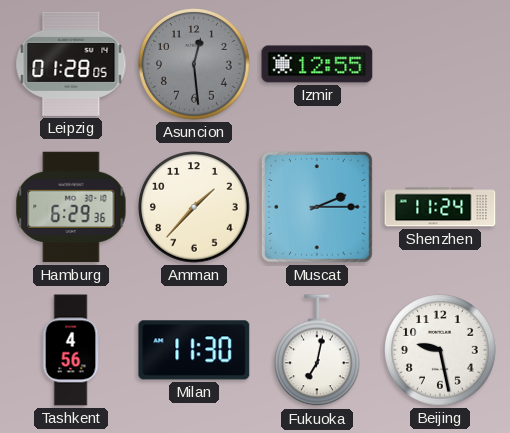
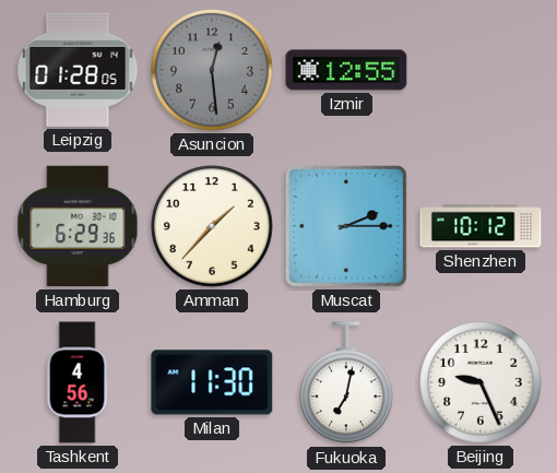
Shenzhen: 11:24 -> 10:12 (481, 226)
Beijing: 9:28 -> 9:26 (481, 382)
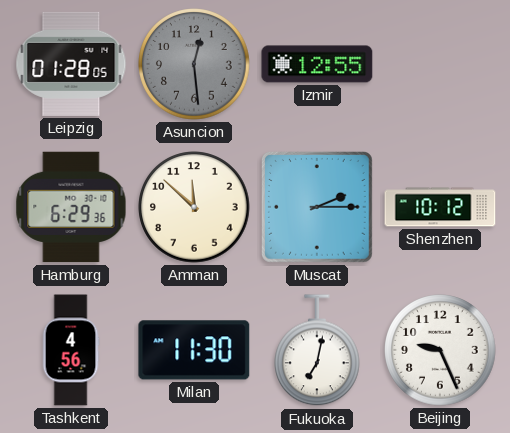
Amman: 1:37 -> 11:52 (194, 207)
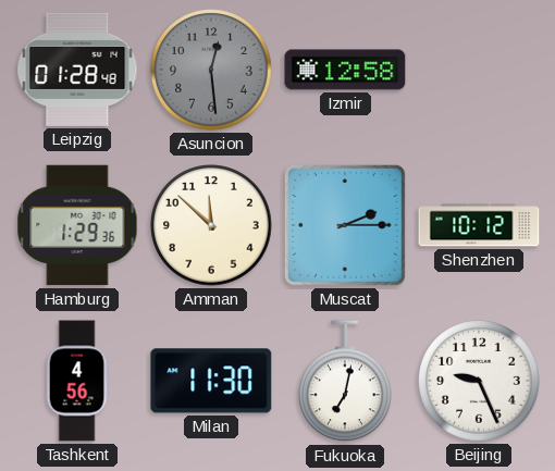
Leipzig: 01:28:05 -> 01:28:48 (77, 70)
Izmir: 12:55 -> 12:58 (345, 70)
Hamburg: 6:29 -> 1:29 (77, 225)
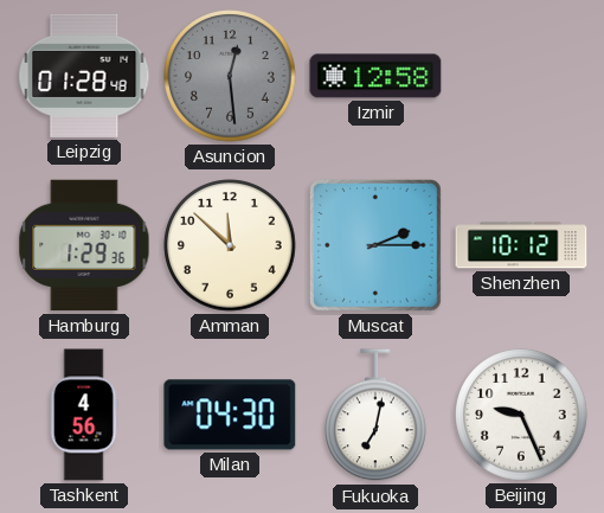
Milan: 11:30 -> 04:30 (230, 415)
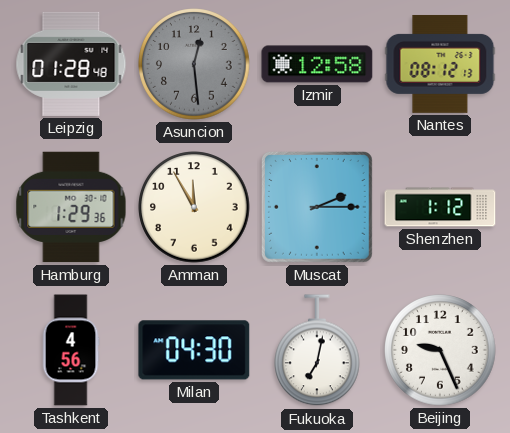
Nantes: none -> 08:12 (440, 64)
Amman: 11:52 -> 11:55 (194, 207)
Shenzhen: 10:12 -> 1:12 (440, 207)
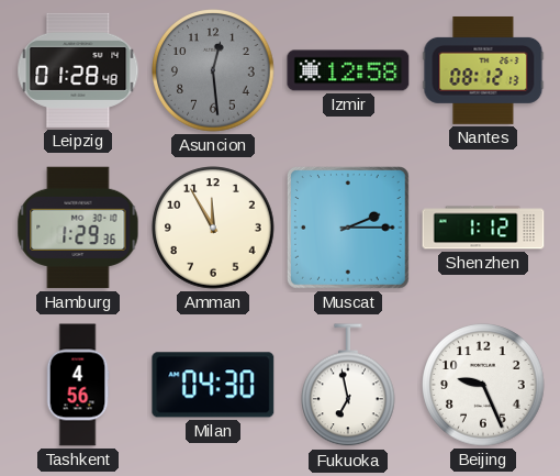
Fukuoka: 7:02 -> 6:58 (349, 386)
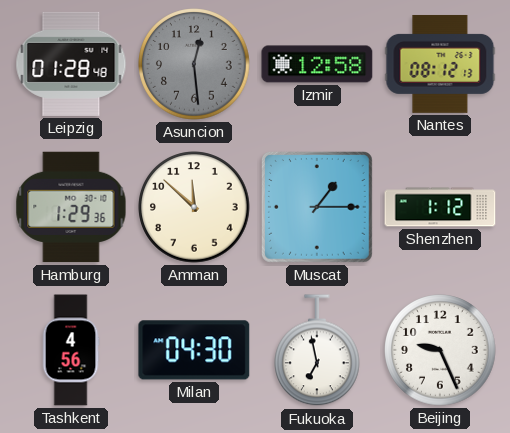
Amman: 11:55 -> 11:52 (194, 207)
Muscat: 2:15 -> 1:15 (317, 207)
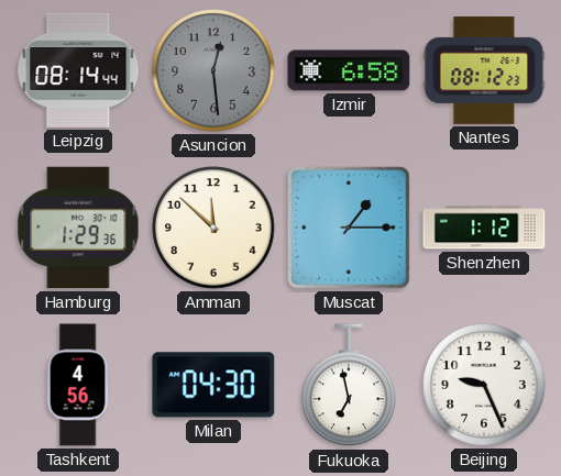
Leipzig: 01:28 -> 08:14 (78, 70)
Izmir: 12:58 -> 6:58 (349, 70)
Nantes: 08:12:13 -> 08:12:23 (484, 70)
